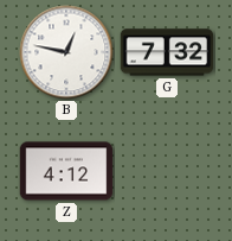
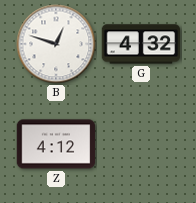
B: 12:47 -> 12:48 (56, 44)
G: 7:32 -> 4:32 (141, 44)
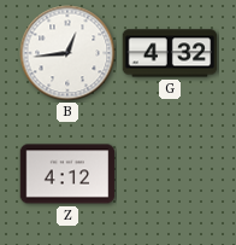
B: 12:48 -> 12:44 (67, 53)
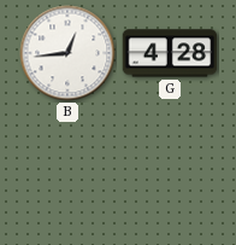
G: 4:32 -> 4:28 (170, 53)
Z: 4:12 -> none (67, 174)
